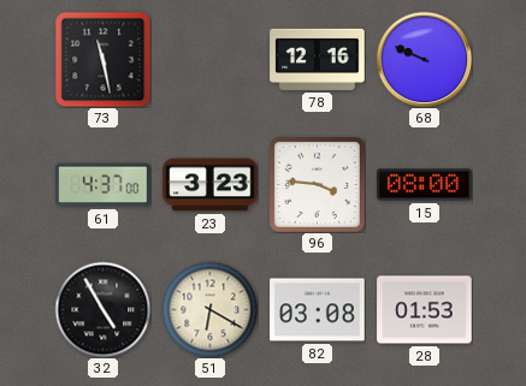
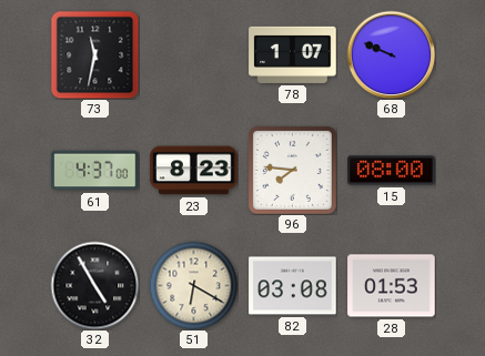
73: 11:28 -> 11:32 (94, 54)
78: 12:16 -> 1:07 (293, 54)
23: 3:23 -> 8:23 (194, 171)
96: 3:46 -> 7:46 (292, 170)
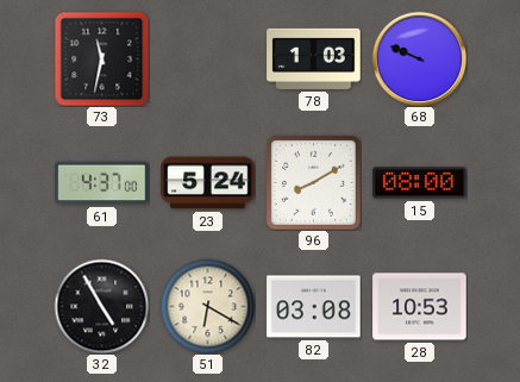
78: 1:07 -> 1:03 (314, 58)
23: 8:23 -> 5:24 (208, 183)
96: 7:46 -> 8:10 (313, 182)
28: 01:53 -> 10:53 (420, 307)
